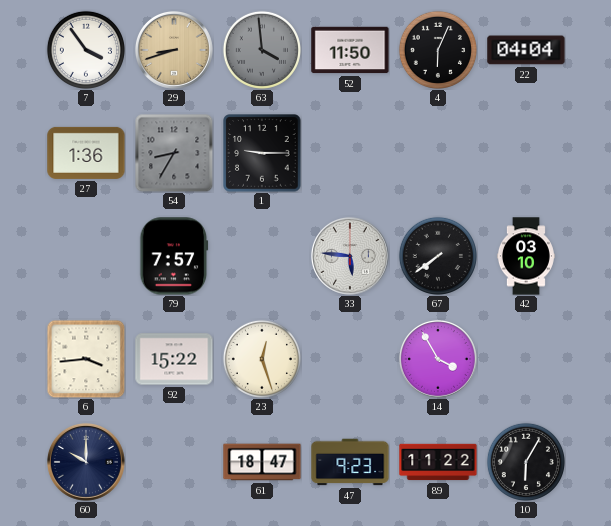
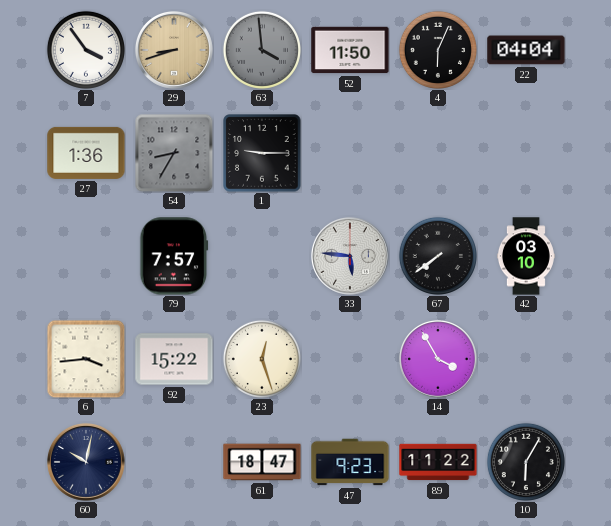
60: 10:00 -> 10:02 (86, 462)
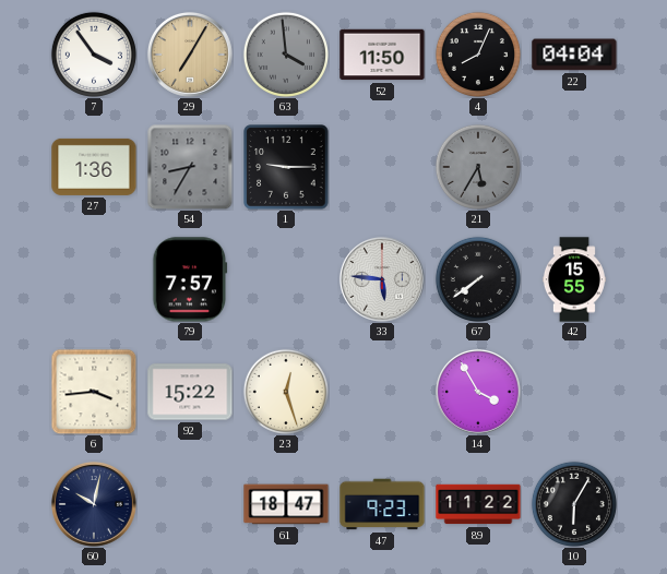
29: 8:42 -> 7:05 (190, 55)
4: 6:04 -> 8:04 (478, 55)
21: none -> 5:35 (478, 167)
42: 03:10 -> 15:55 (574, 279)
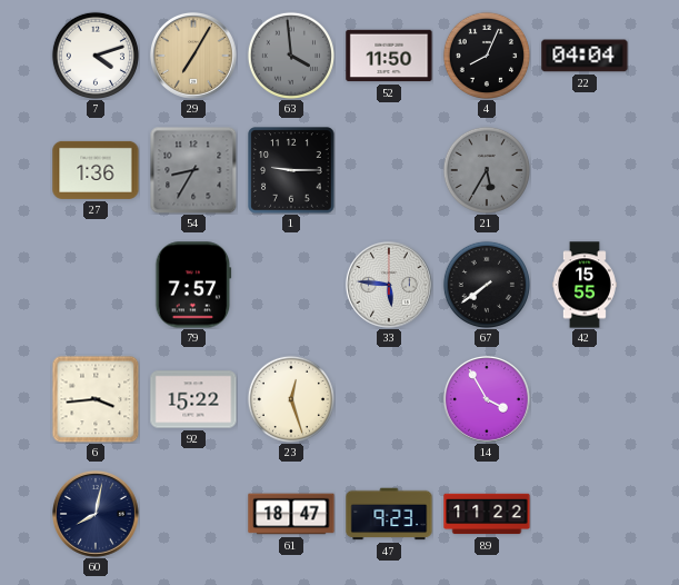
7: 3:54 -> 4:12 (96, 56)
60: 10:02 -> 8:02 (96, 514)
10: 6:05 -> none (574, 504)
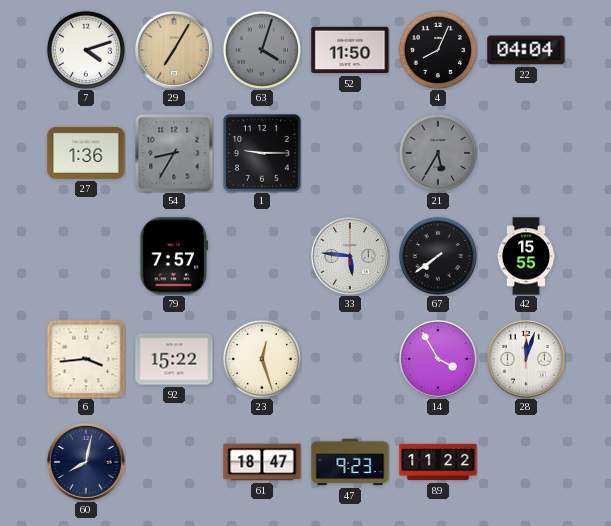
63: 3:59 -> 4:03 (262, 50)
28: none -> 12:03 (526, 359)
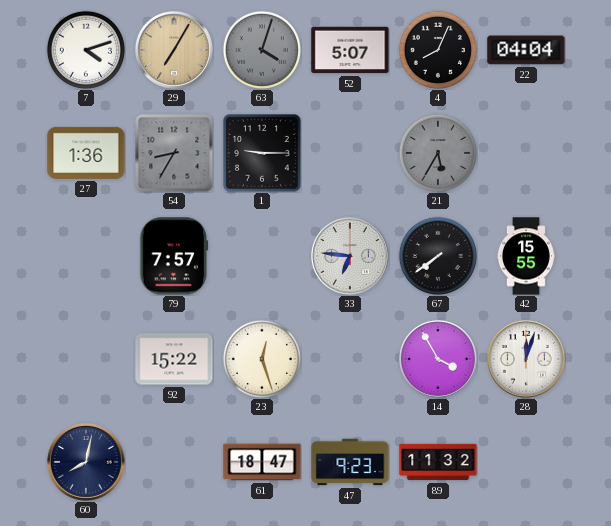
52: 11:50 -> 5:07 (350, 50)
33: 5:46 -> 6:46 (350, 256)
6: 3:44 -> none (86, 359)
89: 11:22 -> 11:32 (438, 462)
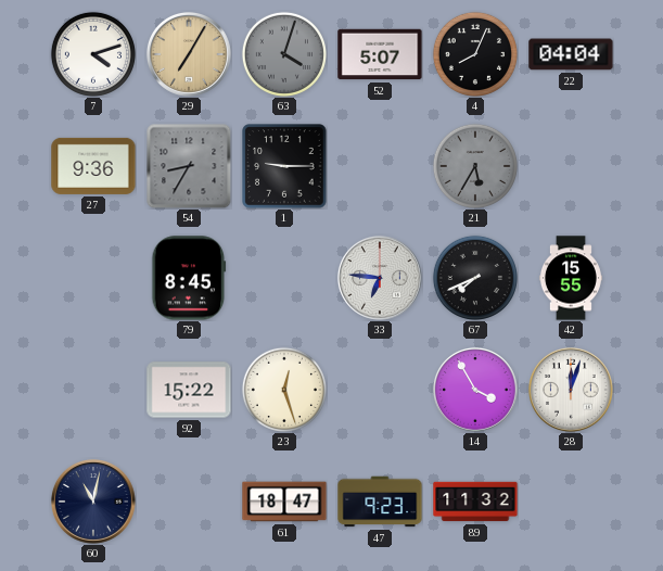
27: 1:36 -> 9:36 (93, 166)
79: 7:57 -> 8:45 (189, 278)
67: 7:39 -> 7:41 (475, 278)
60: 8:02 -> 11:02 (93, 502)
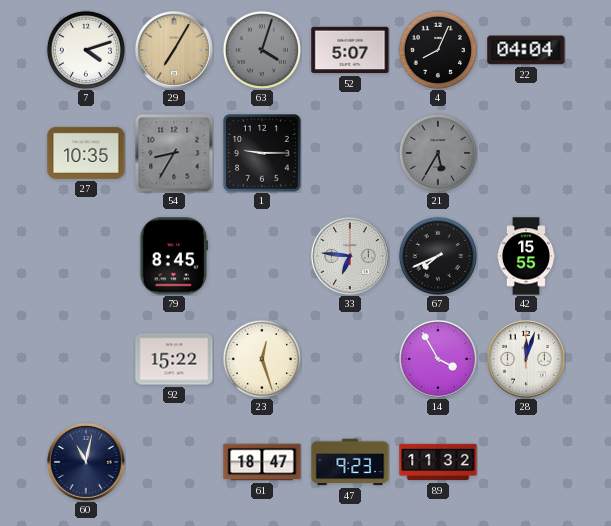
27: 9:36 -> 10:35 (86, 153)
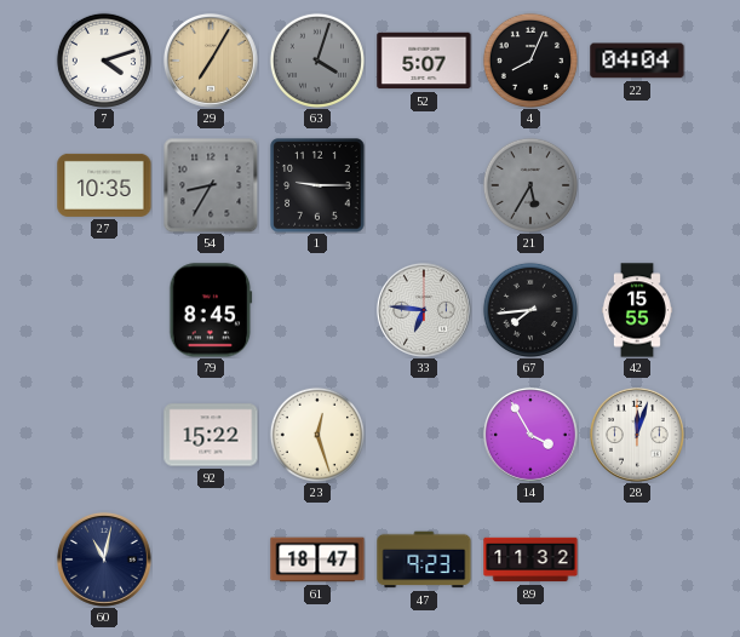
67: 7:41 -> 7:44 (530, 310)
